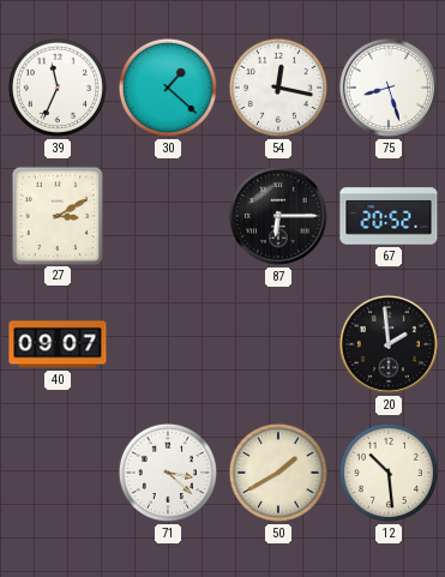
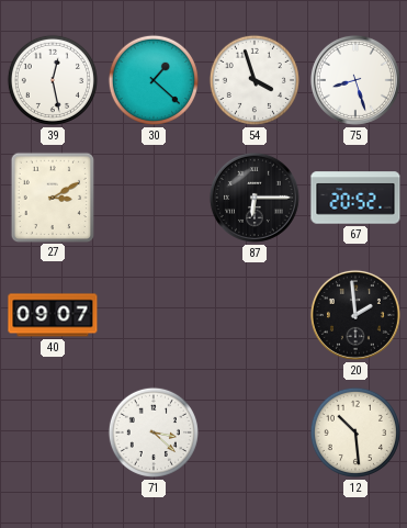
39: 11:34 -> 12:28 (53, 80)
54: 12:17 -> 3:57 (255, 80)
50: 1:40 -> none (278, 473)
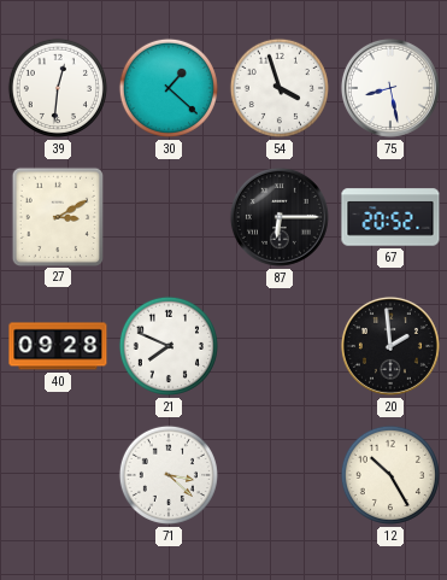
39: 12:28 -> 12:31 (58, 88)
75: 8:27 -> 8:28 (390, 88)
40: 09:07 -> 09:28 (58, 346)
21: none -> 7:49 (169, 346)
12: 10:29 -> 10:25 (390, 475)
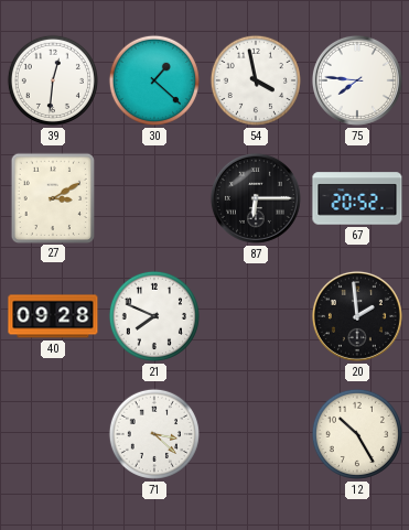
54: 3:57 -> 3:58 (256, 80)
75: 8:28 -> 7:46 (357, 80)
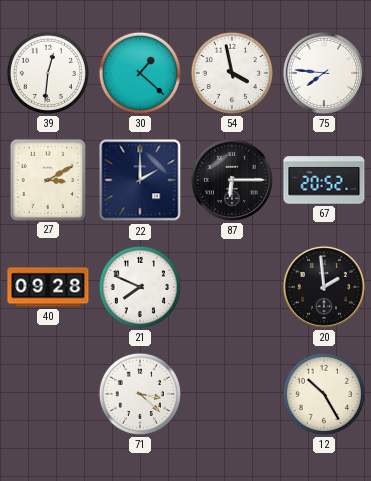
22: none -> 2:00 (140, 180)
